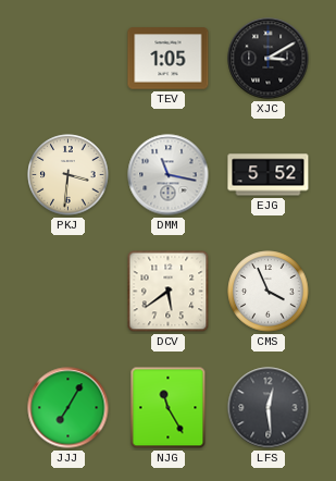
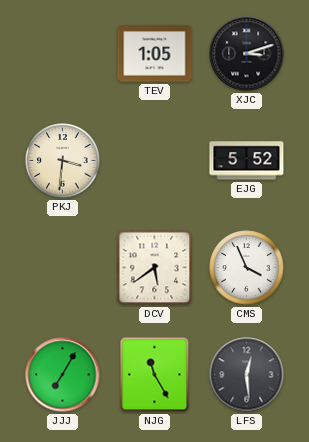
XJC: 3:10 -> 3:12 (247, 54)
DMM: 11:17 -> none (169, 175)
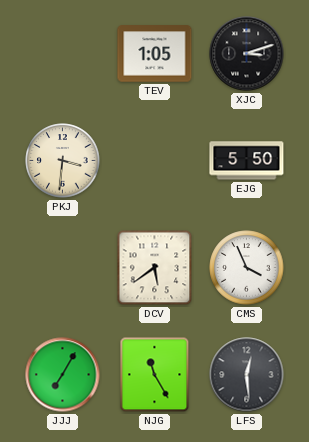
EJG: 5:52 -> 5:50 (247, 161)
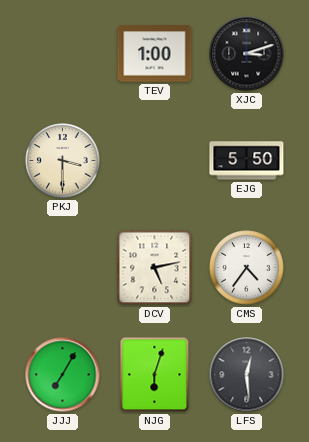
TEV: 1:05 -> 1:00 (155, 54)
PKJ: 3:31 -> 3:30 (63, 161)
DCV: 5:39 -> 5:13 (155, 268)
CMS: 3:56 -> 4:36 (247, 268)
NJG: 11:25 -> 6:03 (155, 375)
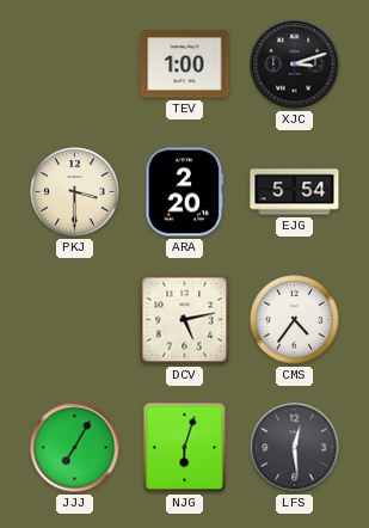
ARA: none -> 2:20 (185, 192)
EJG: 5:50 -> 5:54 (295, 192)
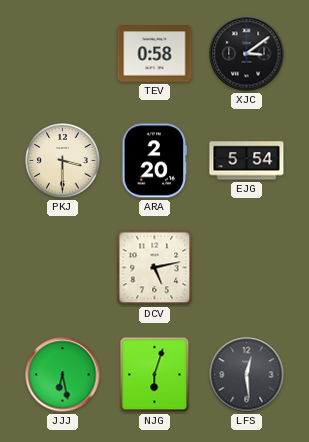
TEV: 1:00 -> 0:58 (155, 54)
XJC: 3:12 -> 3:09 (247, 54)
CMS: 4:36 -> none (295, 320)
JJJ: 7:05 -> 6:28 (63, 375)
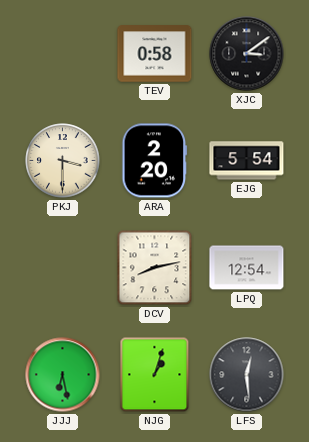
DCV: 5:13 -> 8:13 (155, 268)
LPQ: none -> 12:54 (247, 268)
NJG: 6:03 -> 1:03 (155, 375)
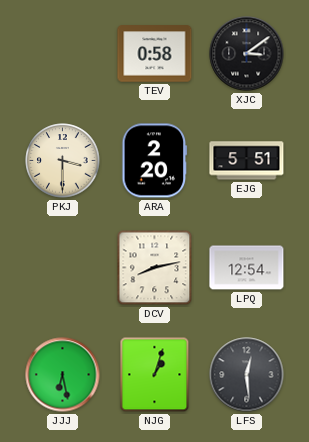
EJG: 5:54 -> 5:51 (247, 161)
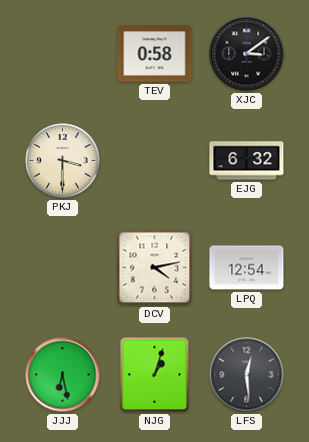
ARA: 2:20 -> none (155, 161)
EJG: 5:51 -> 6:32 (247, 161)
DCV: 8:13 -> 4:13 (155, 268)
